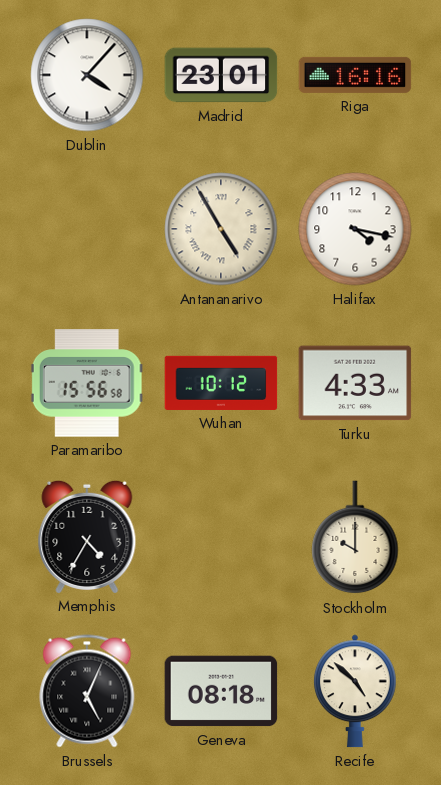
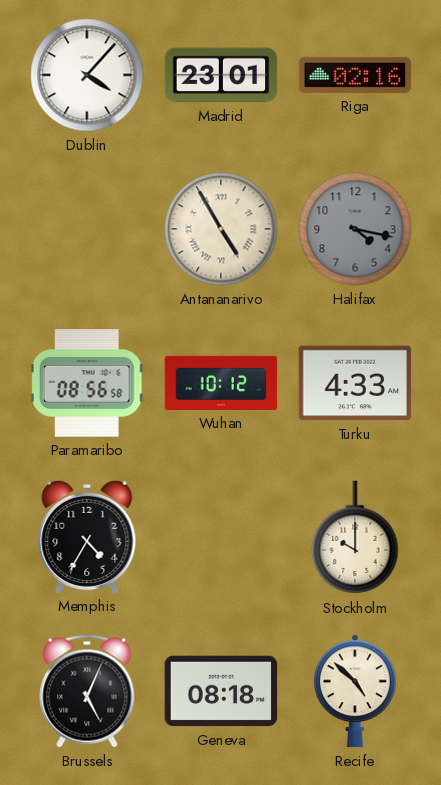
Riga: 16:16 -> 02:16 (355, 75)
Halifax dial: white -> grey (355, 229)
Paramaribo: 15:56 -> 08:56 (87, 383)
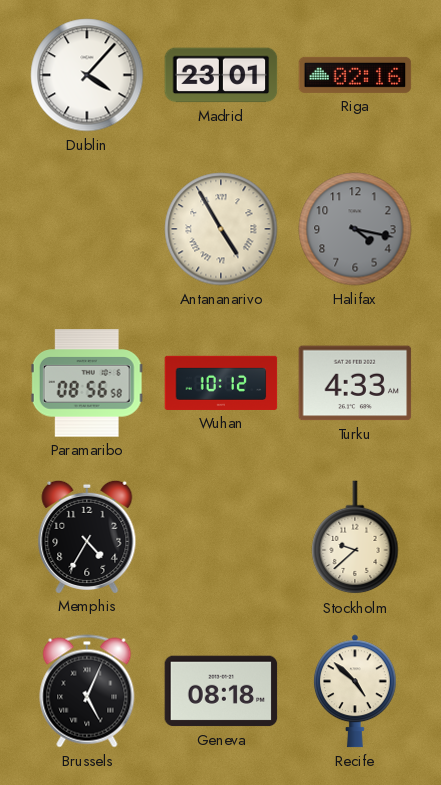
Stockholm: 10:00 -> 9:38 (355, 538)
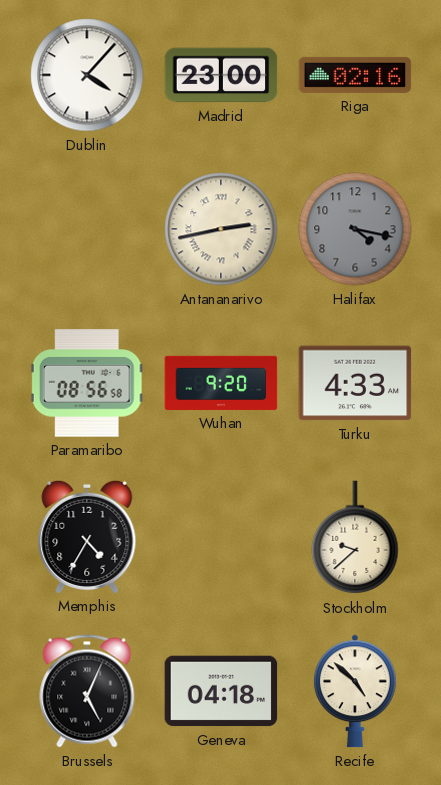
Madrid: 23:01 -> 23:00 (221, 75)
Antananarivo: 4:55 -> 2:43 (221, 229)
Wuhan: 10:12 -> 9:20 (221, 383)
Geneva: 08:18 -> 04:18 (221, 691)
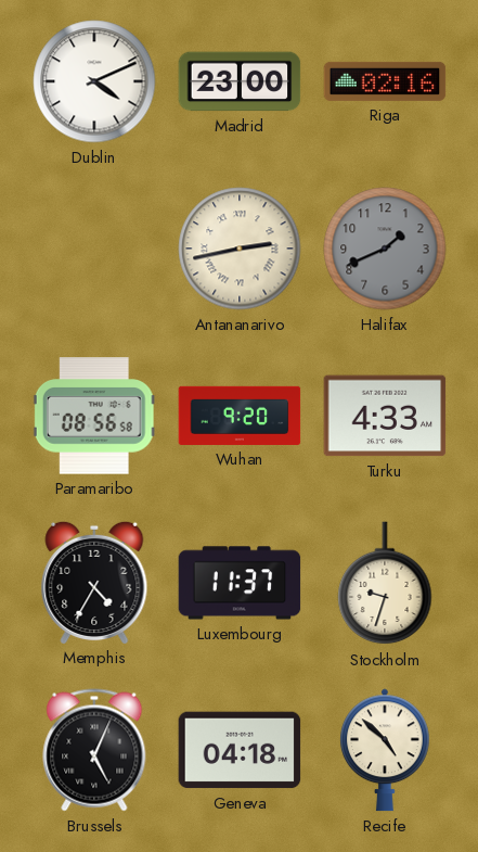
Dublin: 4:07 -> 4:11 (94, 81)
Halifax: 4:17 -> 1:41 (385, 249)
Luxembourg: none -> 11:37 (240, 583)
Stockholm: 9:38 -> 9:33 (385, 584)
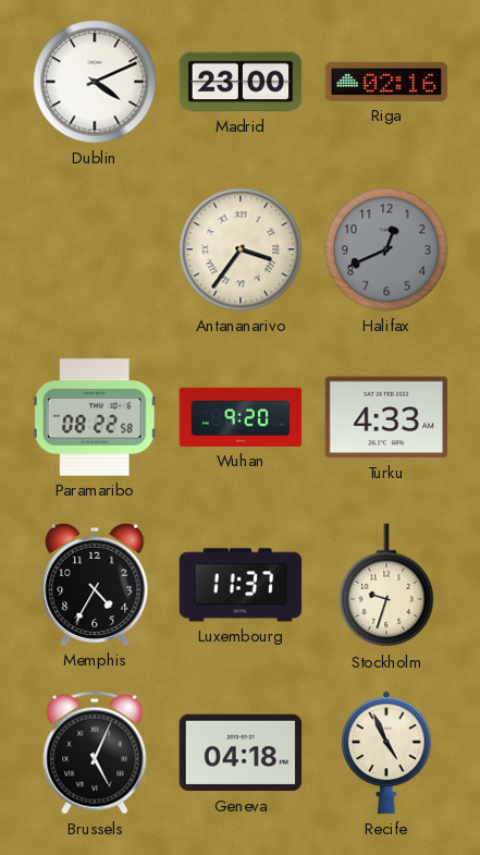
Antananarivo: 2:43 -> 3:36 (241, 249)
Halifax: 1:41 -> 12:41 (386, 249)
Paramaribo: 08:56 -> 08:22 (95, 417)
Recife: 4:52 -> 4:56 (386, 753)
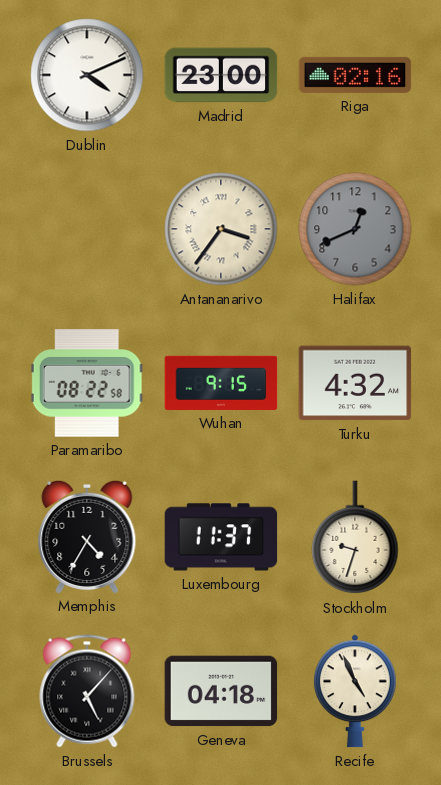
Wuhan: 9:20 -> 9:15 (221, 383)
Turku: 4:33 -> 4:32 (355, 383)
Brussels: 5:04 -> 5:07 (87, 691)
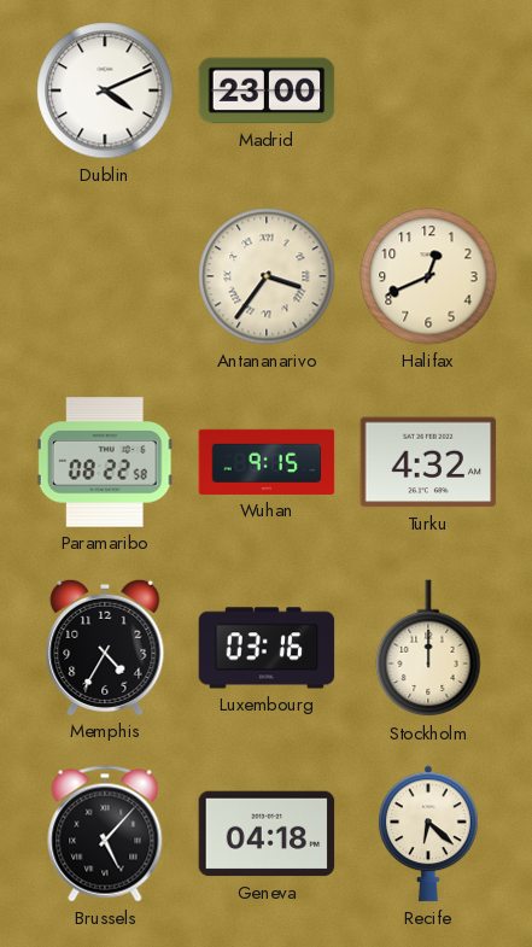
Riga: 02:16 -> none (355, 75)
Halifax dial: grey -> cream (428, 276)
Luxembourg: 11:37 -> 03:16 (267, 648)
Stockholm: 9:33 -> 12:00 (428, 649)
Recife: 4:56 -> 6:22 (428, 834)
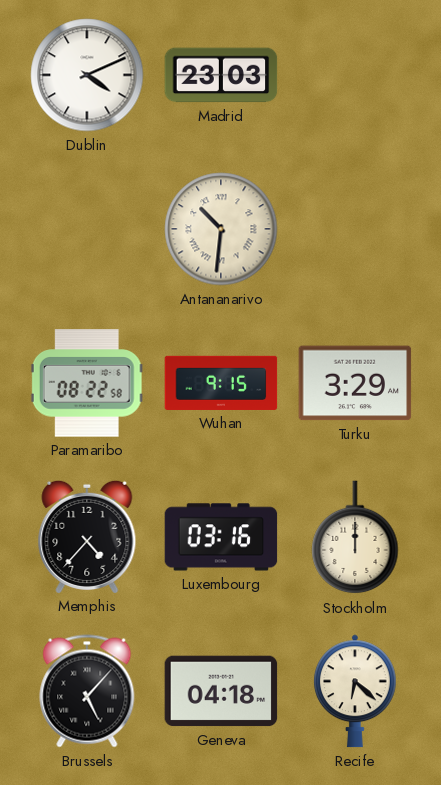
Madrid: 23:00 -> 23:03 (221, 75)
Antananarivo: 3:36 -> 10:31 (221, 229)
Halifax: 12:41 -> none (428, 276)
Turku: 4:32 -> 3:29 (355, 383)
Memphis: 4:35 -> 4:37 (87, 536)
